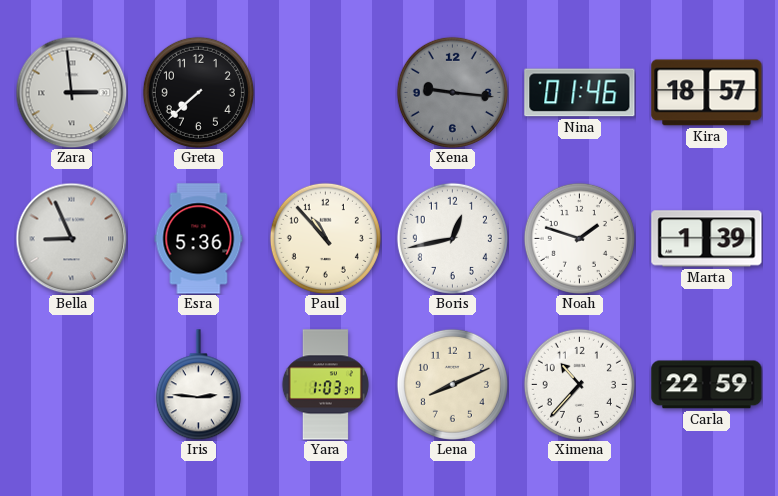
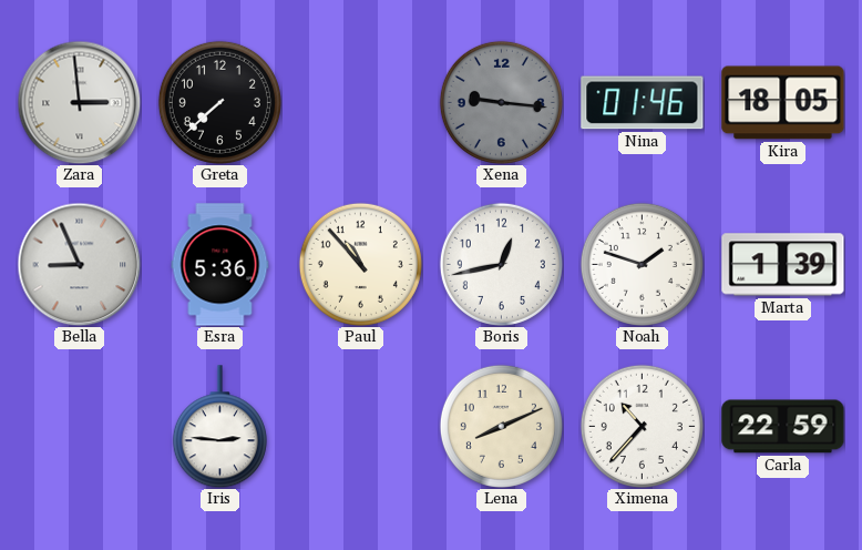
Kira: 18:57 -> 18:05 (783, 103)
Yara: 1:03 -> none (325, 385)
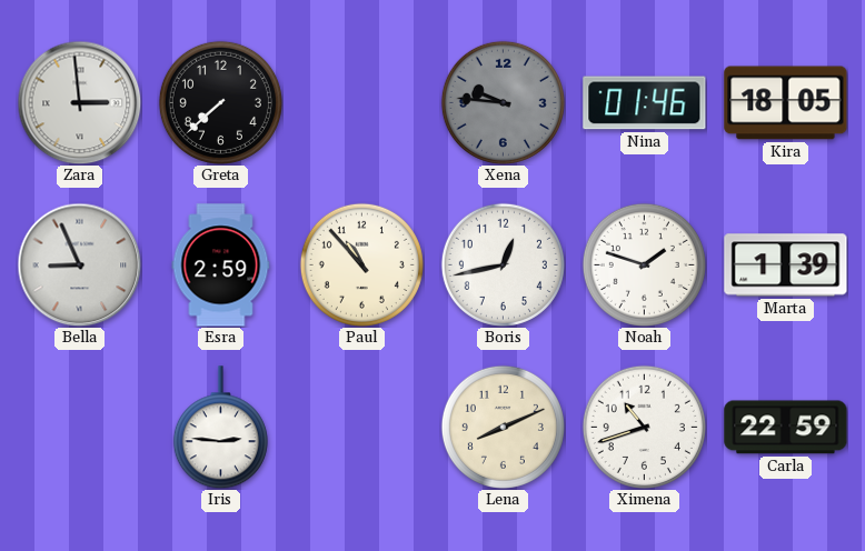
Xena: 9:16 -> 9:46 (503, 102)
Esra: 5:36 -> 2:59 (221, 266)
Ximena: 10:37 -> 10:42 (644, 427)
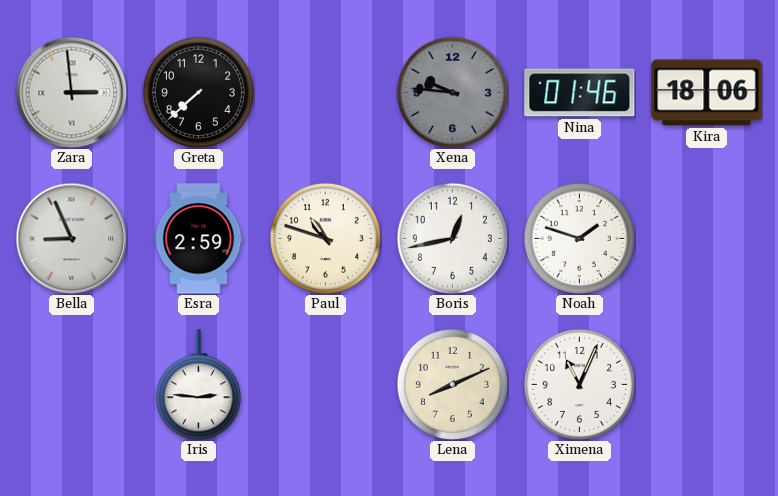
Kira: 18:05 -> 18:06 (707, 93)
Paul: 10:53 -> 10:48 (325, 238)
Marta: 1:39 -> none (786, 266)
Ximena: 10:42 -> 11:04 (579, 384)
Carla: 22:59 -> none (786, 428)
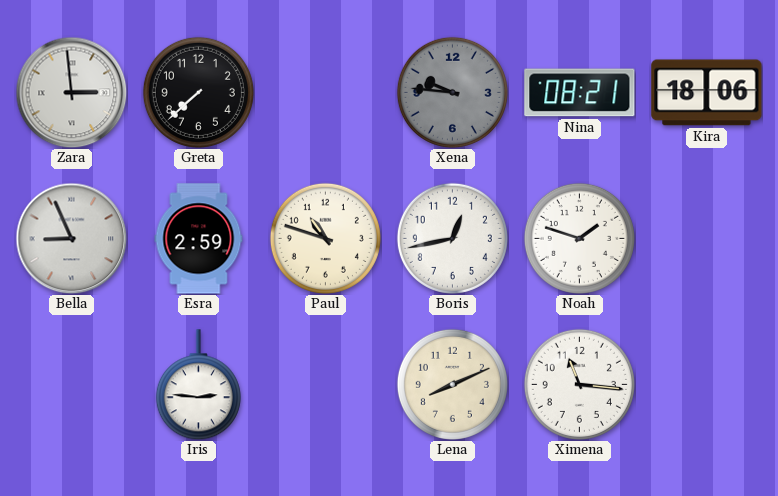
Nina: 01:46 -> 08:21 (580, 93)
Ximena: 11:04 -> 11:16 (579, 384)
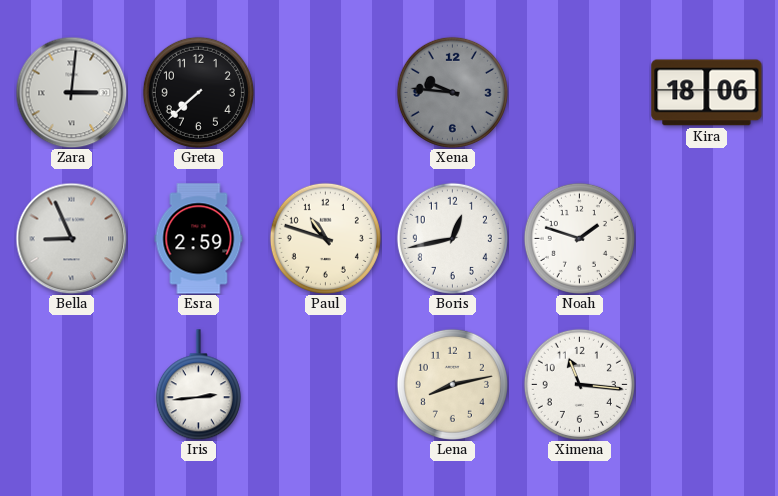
Zara: 2:59 -> 3:01 (71, 92)
Nina: 08:21 -> none (580, 93)
Iris: 2:46 -> 2:44 (198, 385)
Lena: 8:11 -> 8:13 (452, 384)
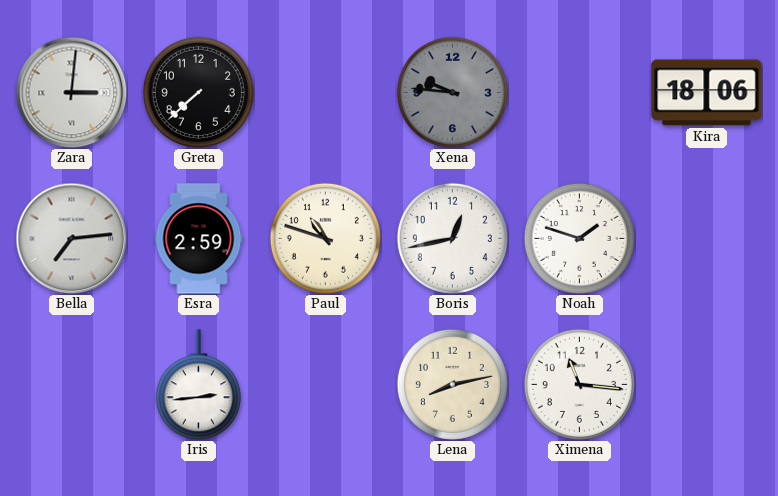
Bella: 8:56 -> 7:14 (71, 238)
